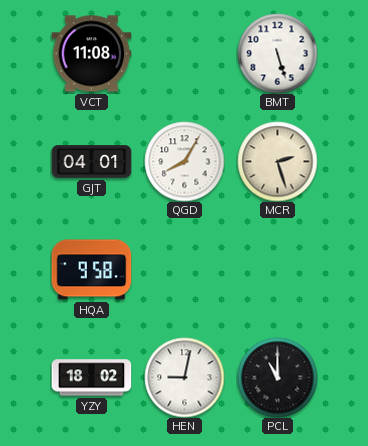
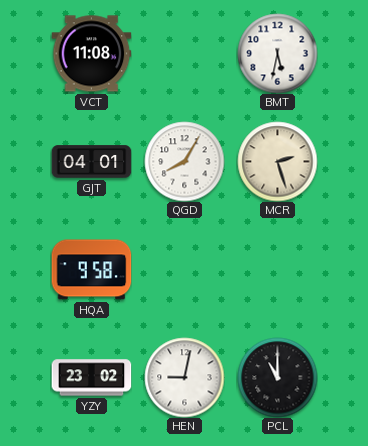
BMT: 5:27 -> 5:32 (277, 53)
YZY: 18:02 -> 23:02 (91, 378)
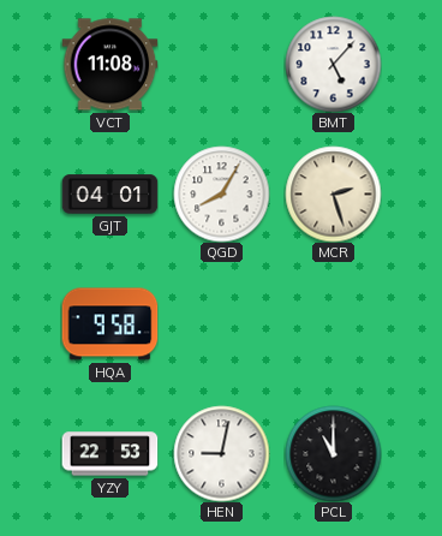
BMT: 5:32 -> 5:07 (333, 64)
YZY: 23:02 -> 22:53 (109, 454)
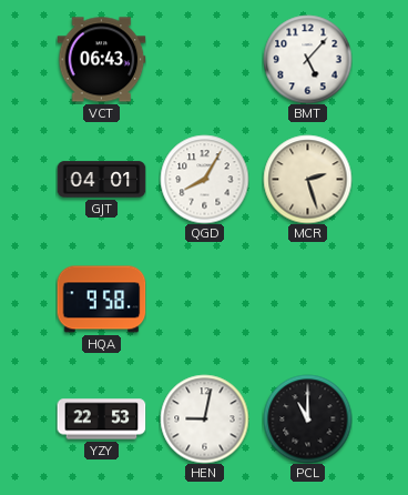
VCT: 11:08 -> 06:43 (101, 60)
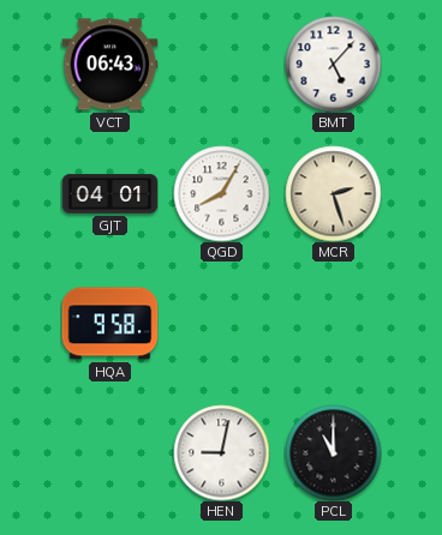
YZY: 22:53 -> none (101, 420)
